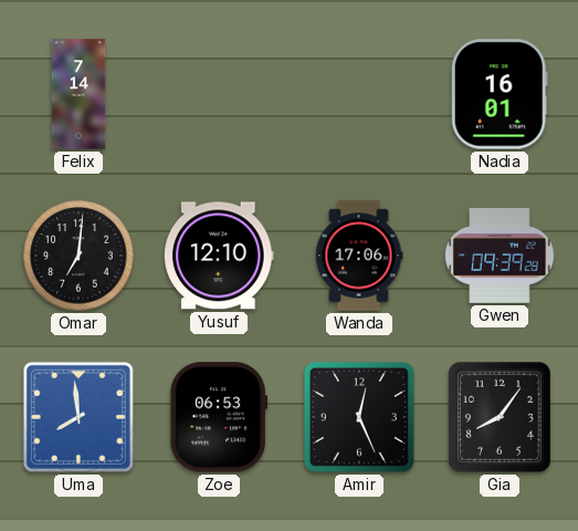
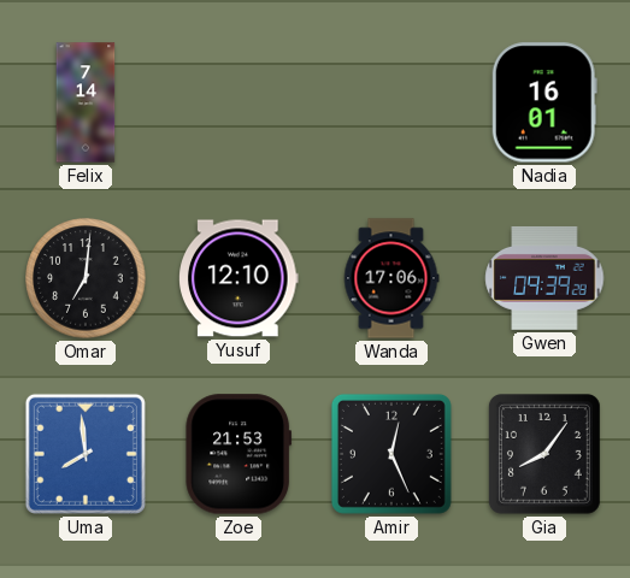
Zoe: 06:53 -> 21:53 (239, 454)
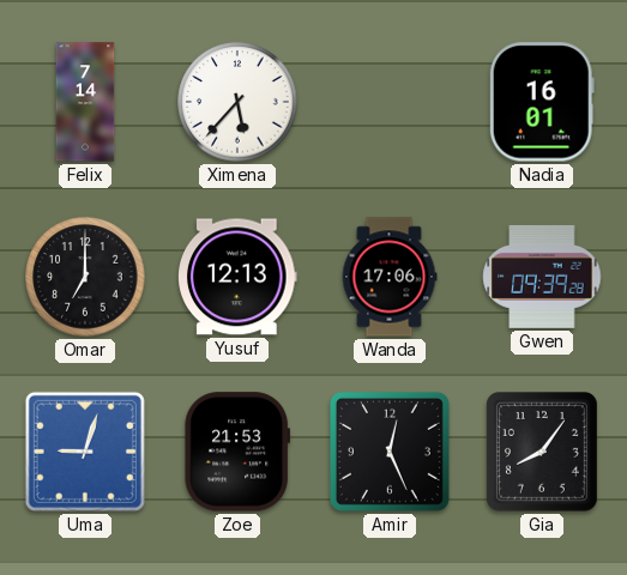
Ximena: none -> 5:37 (237, 102)
Omar: 7:01 -> 7:00 (85, 277)
Yusuf: 12:10 -> 12:13 (239, 277)
Uma: 7:59 -> 9:03 (85, 452)
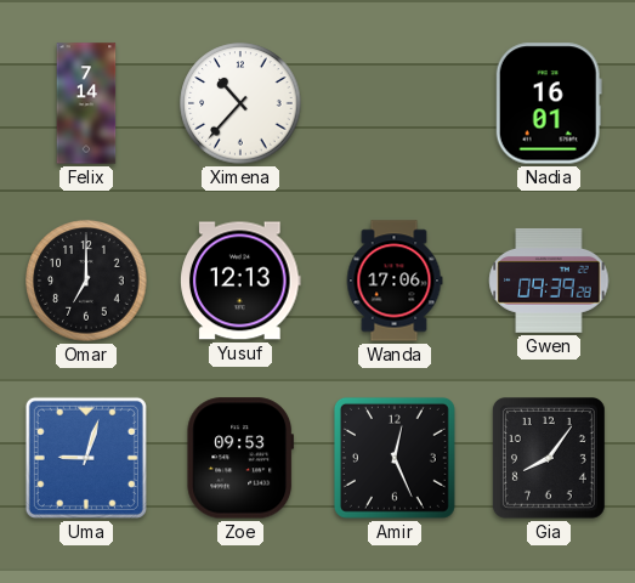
Ximena: 5:37 -> 10:37 (240, 103)
Zoe: 21:53 -> 09:53 (240, 458)
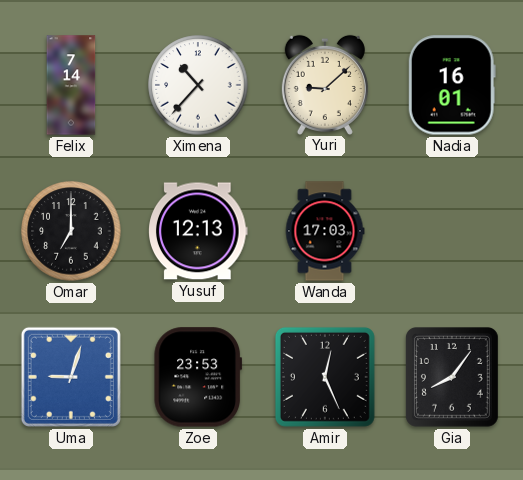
Yuri: none -> 9:08 (325, 84)
Wanda: 17:06 -> 17:03 (325, 231)
Gwen: 09:39 -> none (549, 281)
Zoe: 09:53 -> 23:53 (198, 377)
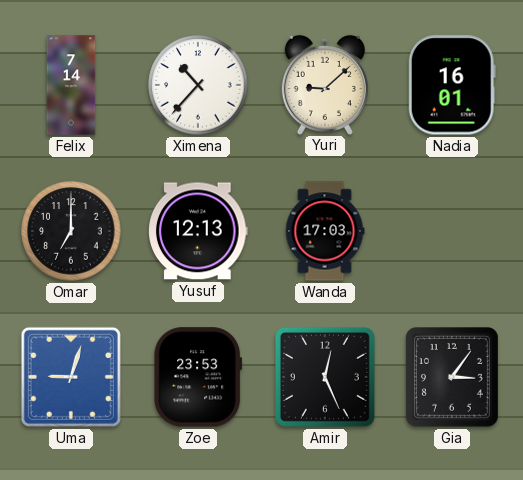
Gia: 8:06 -> 3:06 (452, 378)
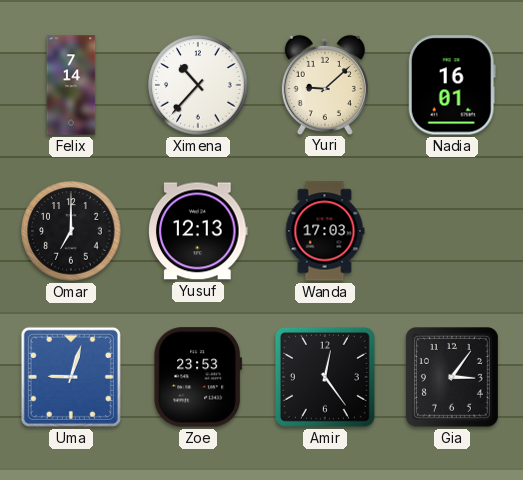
Amir: 12:26 -> 12:24 (325, 377)
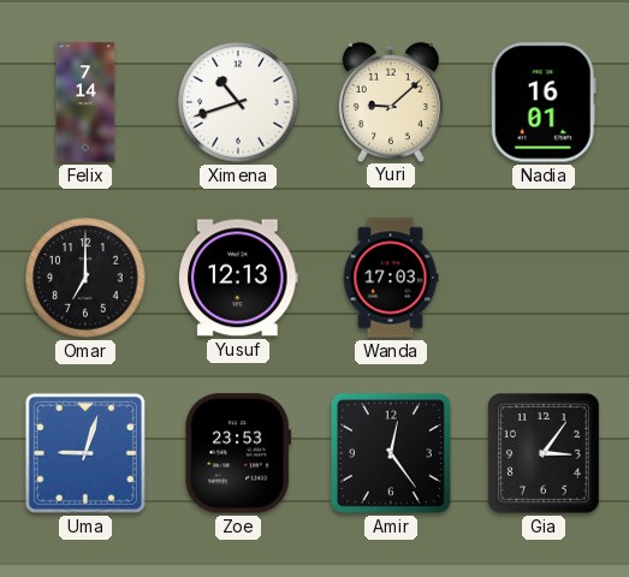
Ximena: 10:37 -> 10:42 (238, 102)
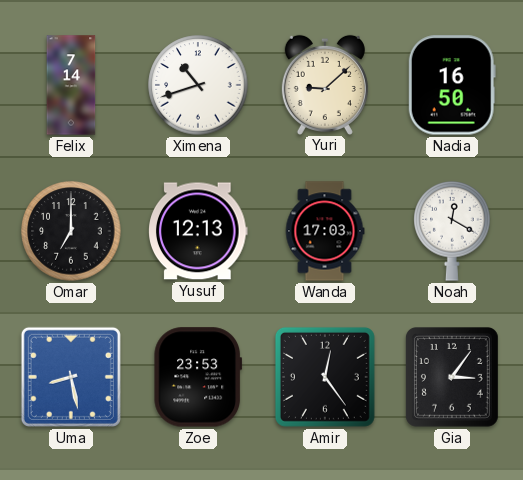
Nadia: 16:01 -> 16:50 (452, 85)
Noah: none -> 12:20 (452, 232)
Uma: 9:03 -> 8:28 (71, 377)
